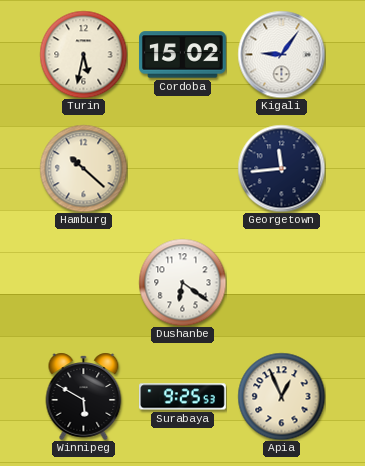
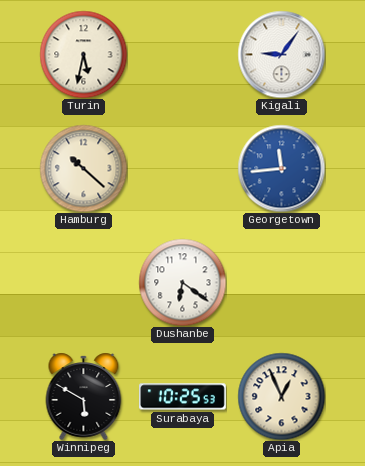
Cordoba: 15:02 -> none (183, 55)
Georgetown dial: navy -> blue (281, 168)
Surabaya: 9:25 -> 10:25 (183, 397)
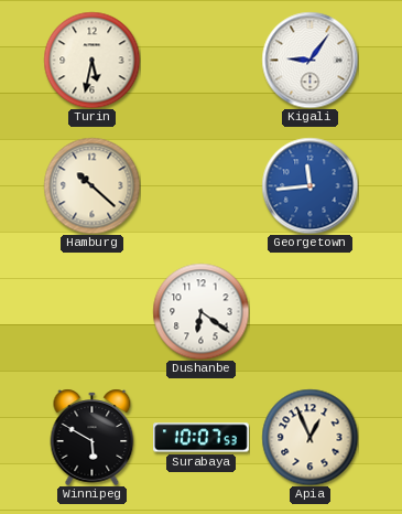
Surabaya: 10:25 -> 10:07 (202, 438)
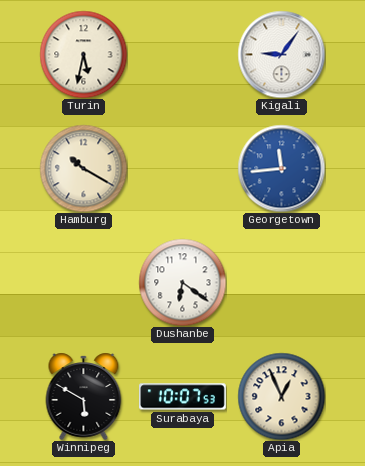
Hamburg: 10:22 -> 10:20 (83, 168)
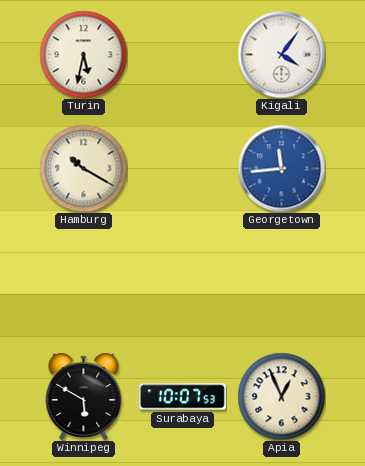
Kigali: 9:06 -> 4:06 (281, 54)
Dushanbe: 6:21 -> none (182, 282)
